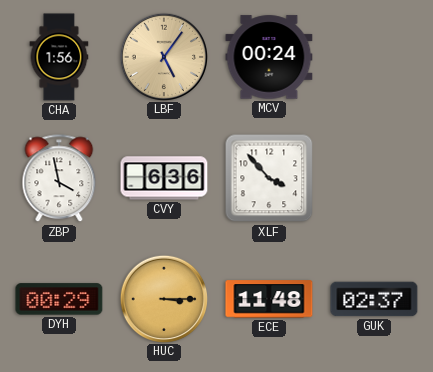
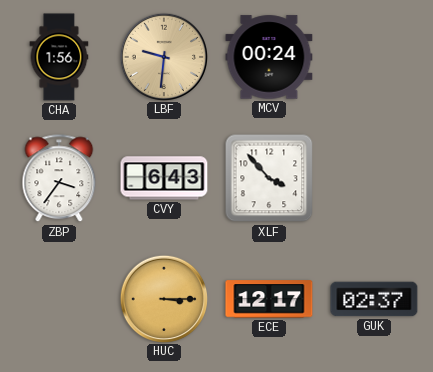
LBF: 5:06 -> 9:31 (163, 56)
ZBP: 3:58 -> 3:36 (59, 179)
CVY: 6:36 -> 6:43 (164, 178)
DYH: 00:29 -> none (59, 299)
ECE: 11:48 -> 12:17 (269, 299)
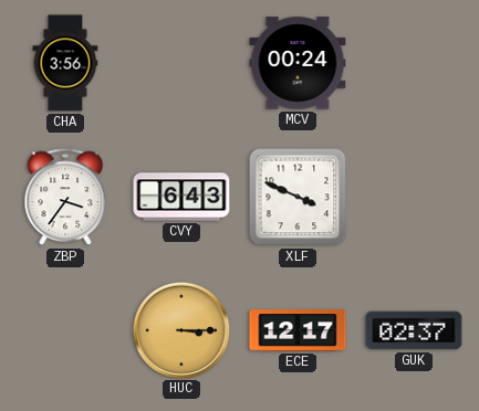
CHA: 1:56 -> 3:56 (65, 63)
LBF: 9:31 -> none (163, 56)
XLF: 3:53 -> 3:49 (298, 197)
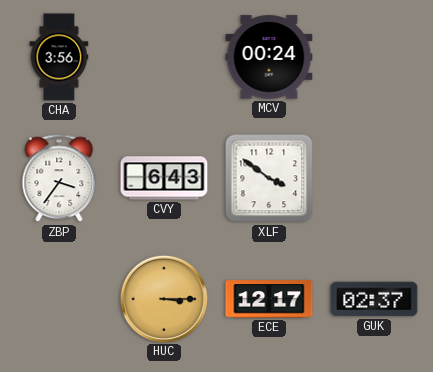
XLF: 3:49 -> 3:51 (269, 178)
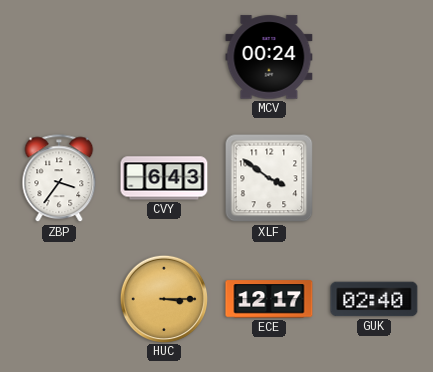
CHA: 3:56 -> none (59, 57)
GUK: 02:37 -> 02:40 (374, 299)
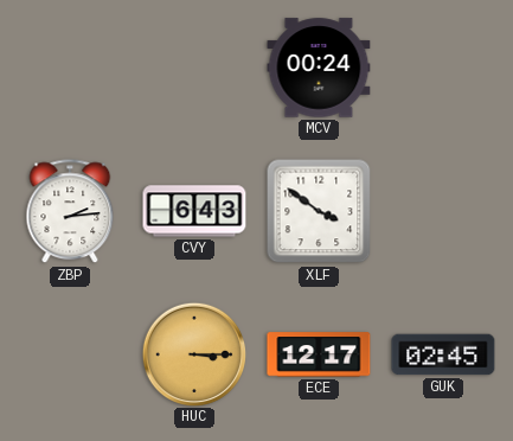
ZBP: 3:36 -> 2:14 (70, 212)
GUK: 02:40 -> 02:45 (443, 354)
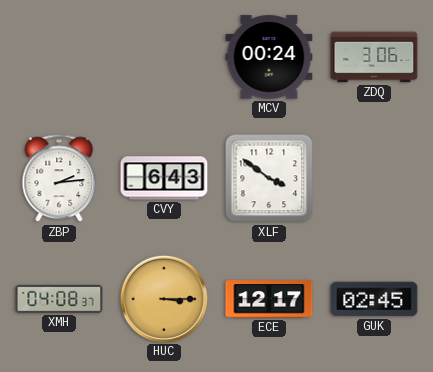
ZDQ: none -> 3:06 (374, 57)
XMH: none -> 04:08 (59, 299)
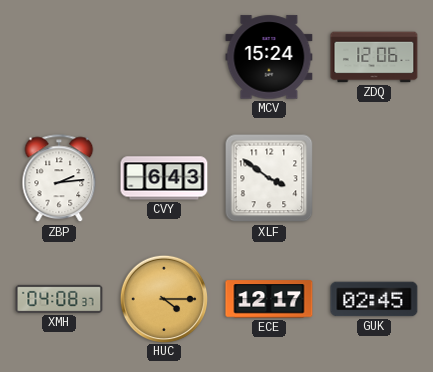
MCV: 00:24 -> 15:24 (269, 57)
ZDQ: 3:06 -> 12:06 (374, 57)
HUC: 3:15 -> 4:15 (163, 298)
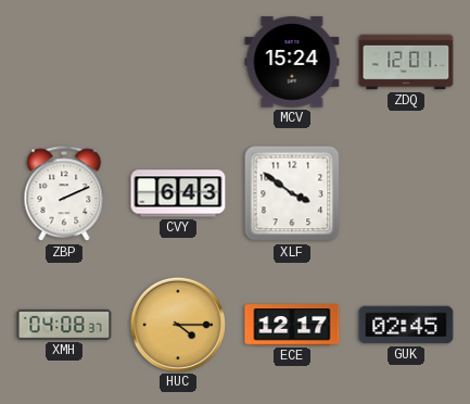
ZDQ: 12:06 -> 12:01 (406, 62)
ZBP: 2:14 -> 2:11 (64, 194)
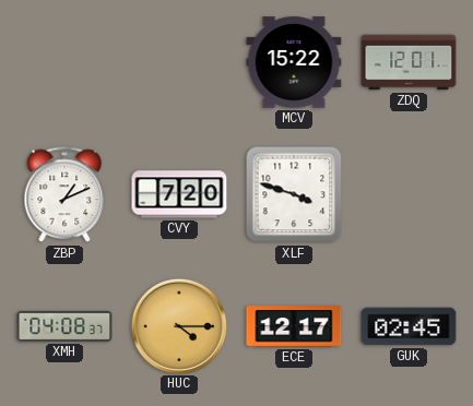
MCV: 15:24 -> 15:22 (294, 62)
ZBP: 2:11 -> 1:11 (64, 195)
CVY: 6:43 -> 7:20 (179, 194)
XLF: 3:51 -> 3:48 (294, 194)
